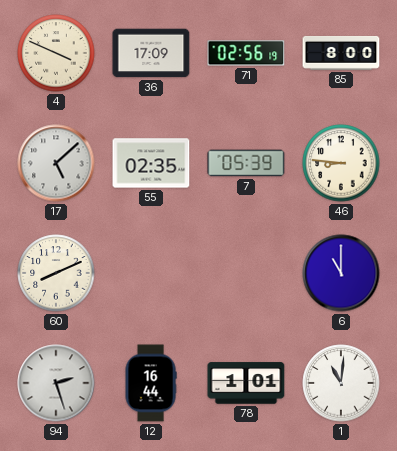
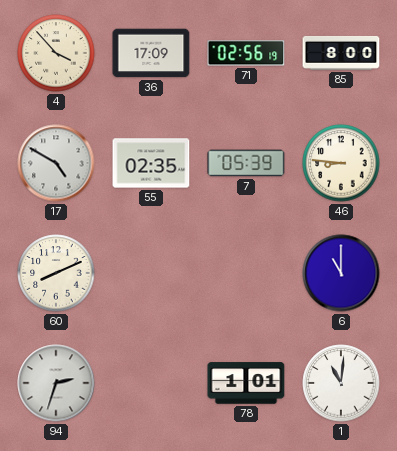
4: 3:49 -> 3:53 (56, 53)
17: 5:08 -> 4:50 (56, 163)
94: 2:27 -> 2:33 (56, 383)
12: 16:44 -> none (151, 383)
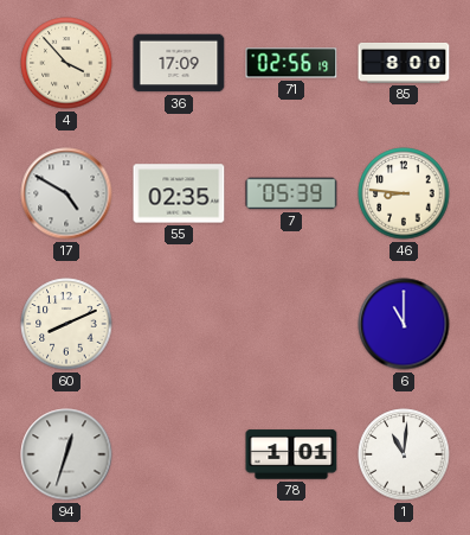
94: 2:33 -> 12:33 (66, 454)
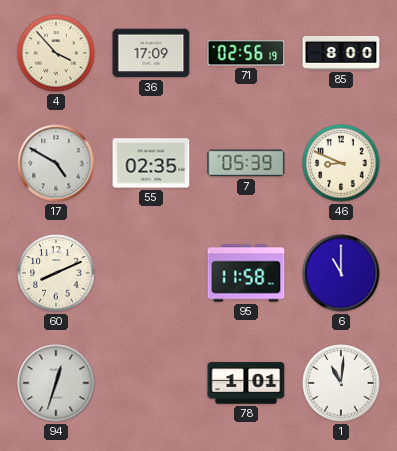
46: 8:46 -> 8:49 (341, 163)
95: none -> 11:58 (246, 273)
